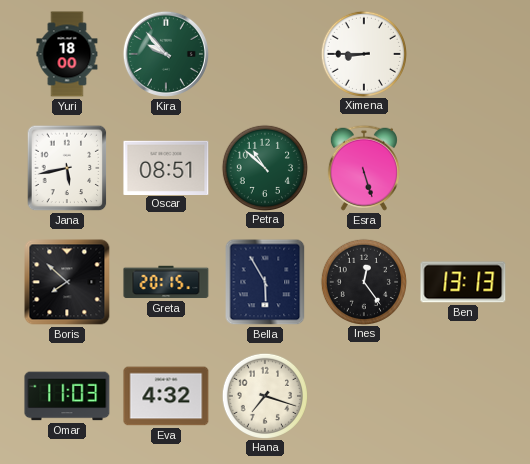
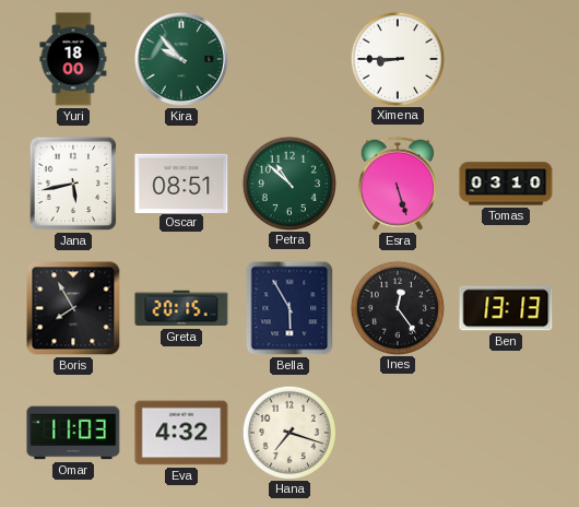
Tomas: none -> 03:10 (506, 184)
Boris: 7:52 -> 7:55 (73, 308)
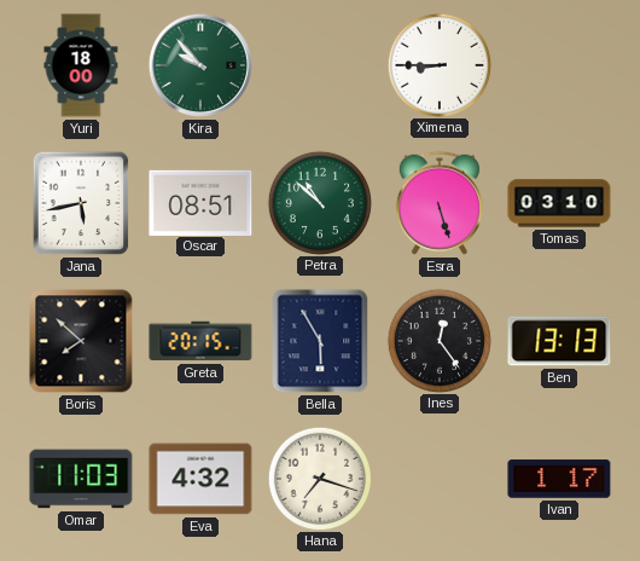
Boris: 7:55 -> 7:52 (81, 341)
Ivan: none -> 1:17 (559, 479)
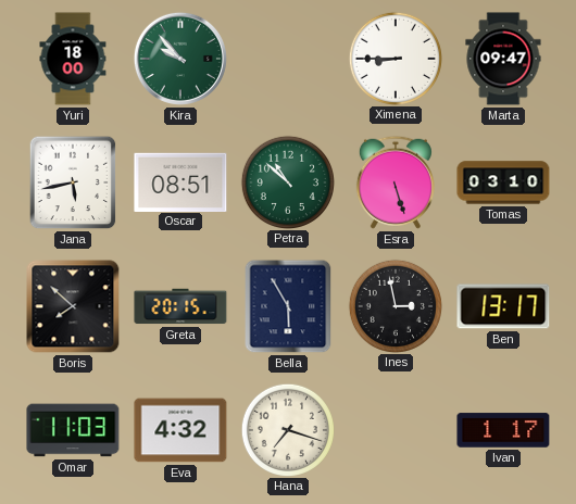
Marta: none -> 09:47 (503, 59)
Ines: 12:24 -> 2:58 (395, 305)
Ben: 13:13 -> 13:17 (503, 306)
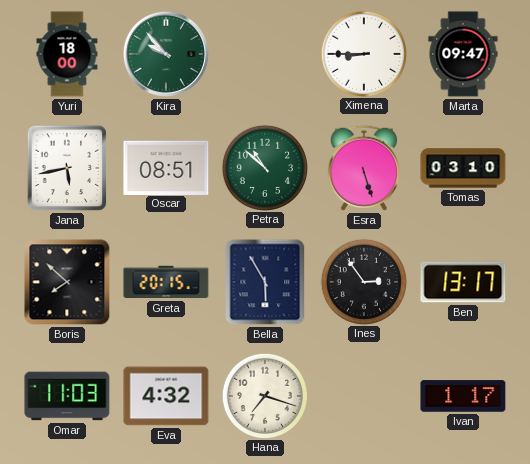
Ines: 2:58 -> 2:54 (363, 281)
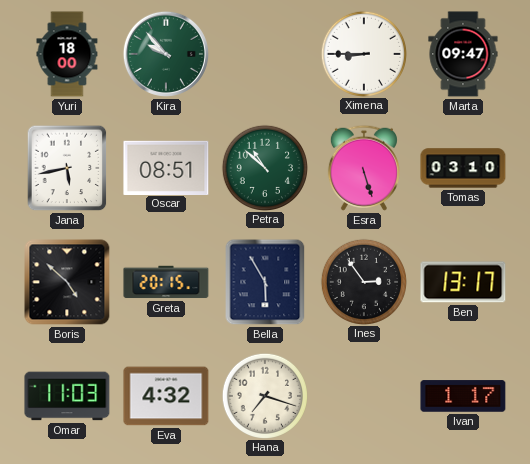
Boris: 7:52 -> 4:52 (67, 282)
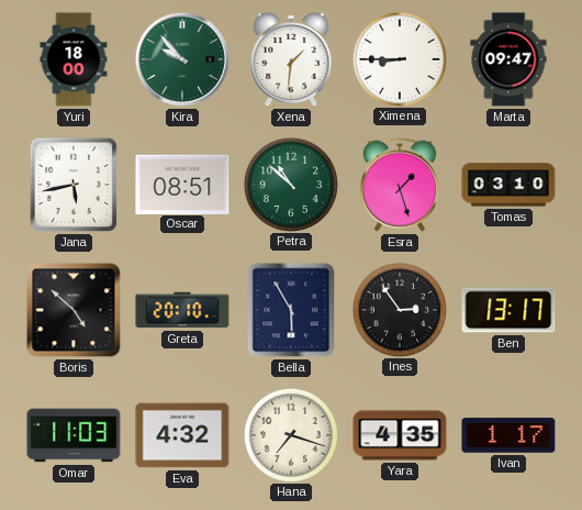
Xena: none -> 1:31 (291, 59)
Esra: 5:27 -> 1:27 (400, 185)
Greta: 20:15 -> 20:10 (182, 310)
Yara: none -> 4:35 (400, 435)
